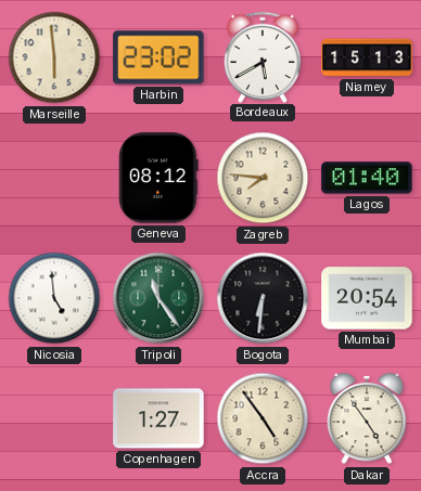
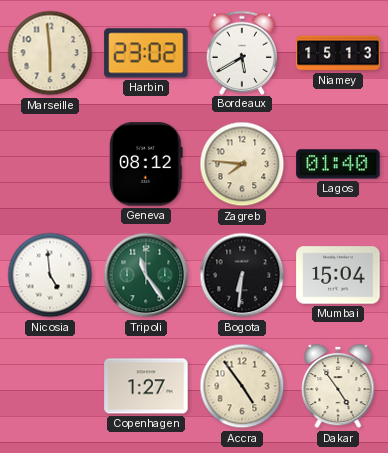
Mumbai: 20:54 -> 15:04 (338, 275)
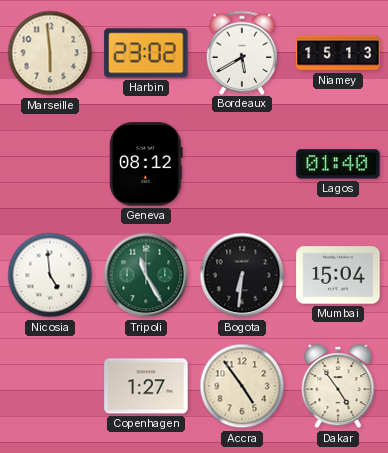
Zagreb: 7:46 -> none (242, 164)
Tripoli: 11:24 -> 11:25 (146, 275)
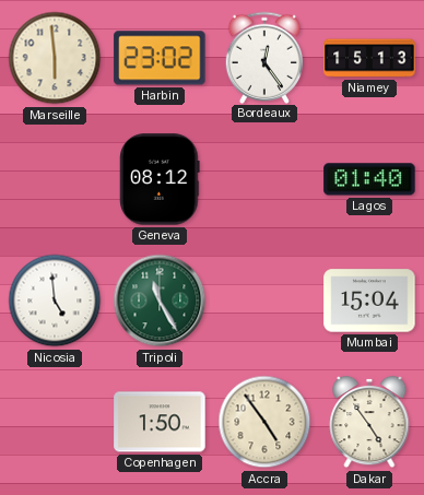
Bordeaux: 5:40 -> 12:24 (264, 57)
Bogota: 6:31 -> none (242, 275)
Copenhagen: 1:27 -> 1:50 (160, 422)
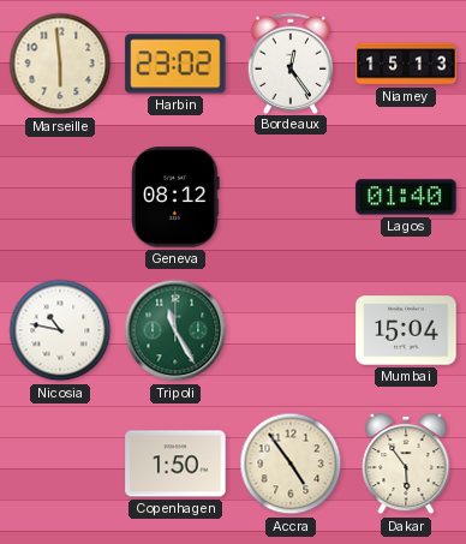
Nicosia: 4:59 -> 10:47 (60, 330)
Dakar: 4:54 -> 5:54 (406, 464)
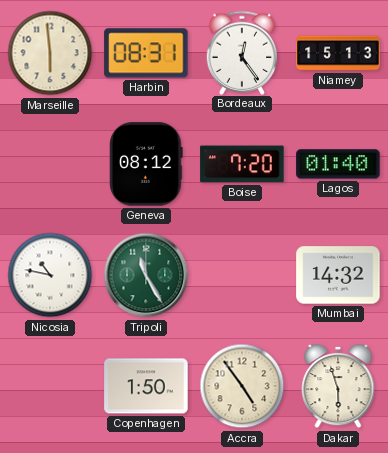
Harbin: 23:02 -> 08:31 (146, 53)
Boise: none -> 7:20 (242, 164)
Mumbai: 15:04 -> 14:32 (338, 275)
Dakar: 5:54 -> 5:57 (338, 386)
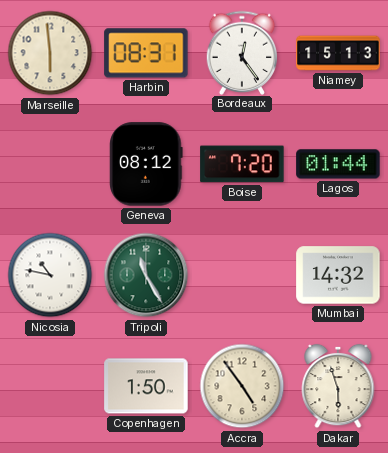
Lagos: 01:40 -> 01:44 (338, 164)
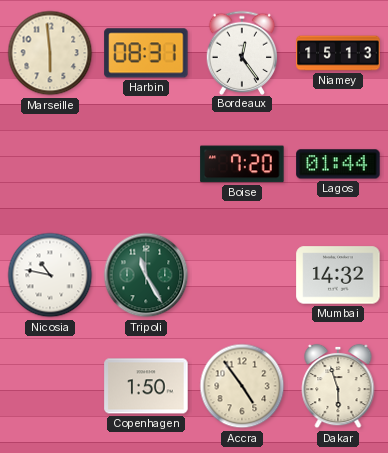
Geneva: 08:12 -> none (146, 164)
